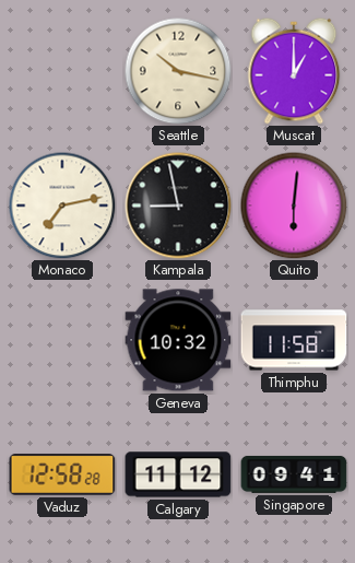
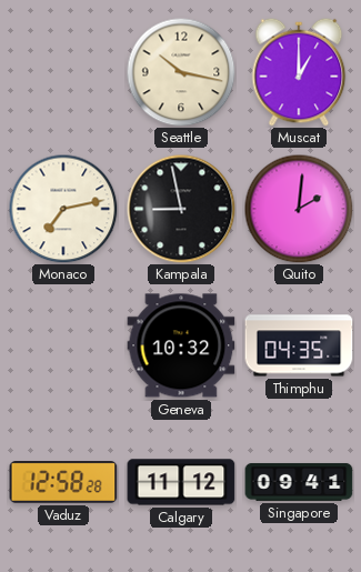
Quito: 6:01 -> 2:01 (299, 209)
Thimphu: 11:58 -> 04:35 (299, 345)
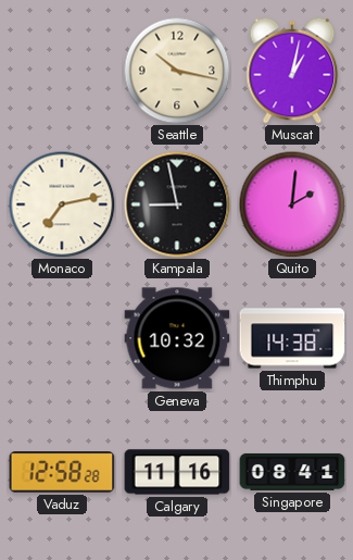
Muscat: 1:00 -> 1:02 (292, 71)
Thimphu: 04:35 -> 14:38 (292, 338)
Calgary: 11:12 -> 11:16 (177, 472)
Singapore: 09:41 -> 08:41 (292, 472)
